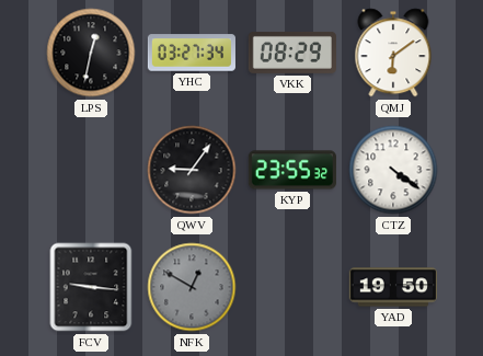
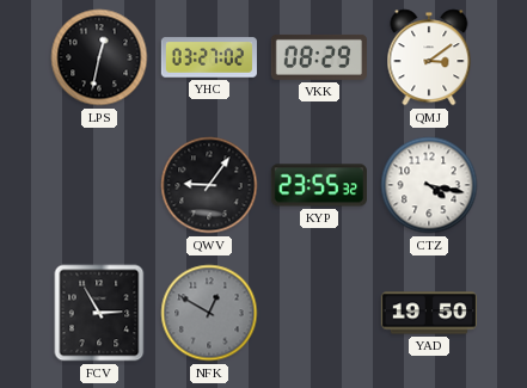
YHC: 03:27:34 -> 03:27:02 (209, 57)
QMJ: 6:09 -> 3:09 (429, 57)
CTZ: 4:21 -> 4:17 (429, 185)
FCV: 9:16 -> 2:55 (99, 313)
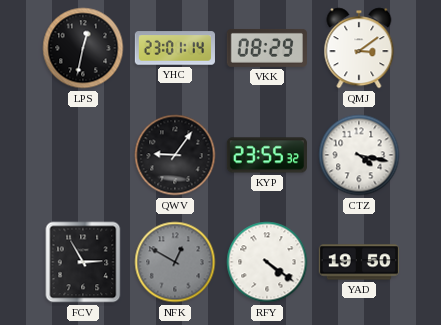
YHC: 03:27 -> 23:01 (175, 48)
RFY: none -> 4:21 (267, 262)
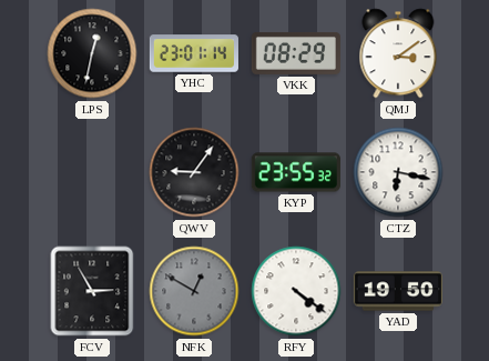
CTZ: 4:17 -> 6:17 (398, 172)
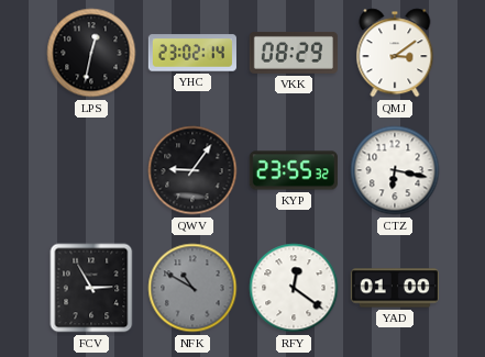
YHC: 23:01 -> 23:02 (192, 53)
NFK: 12:50 -> 10:50 (192, 288)
RFY: 4:21 -> 12:21 (294, 288)
YAD: 19:50 -> 01:00 (395, 288)
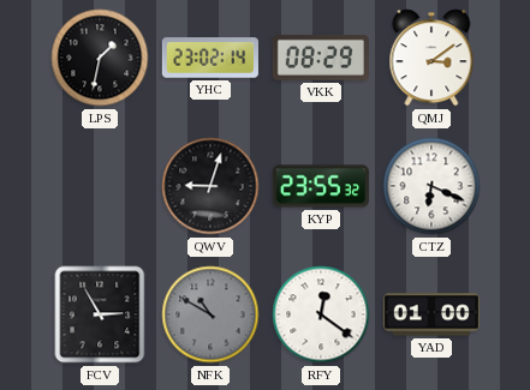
LPS: 12:32 -> 1:32 (100, 58)
QWV: 9:06 -> 9:03 (210, 186)
CTZ: 6:17 -> 6:19 (431, 186)
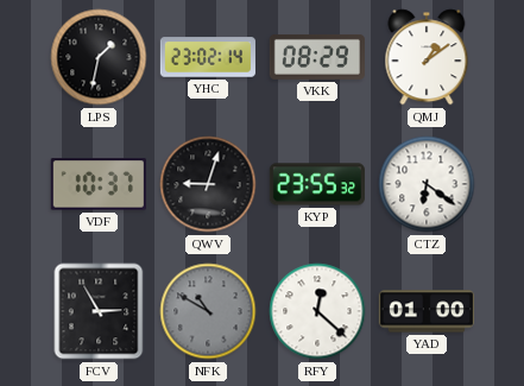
QMJ: 3:09 -> 1:09 (427, 57)
VDF: none -> 10:37 (99, 184)
CTZ: 6:19 -> 6:21 (427, 184)
RFY: 12:21 -> 12:22 (317, 311)
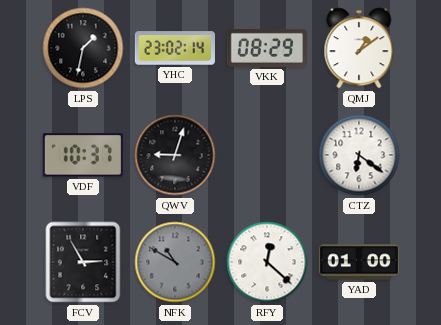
KYP: 23:55 -> none (317, 184)
